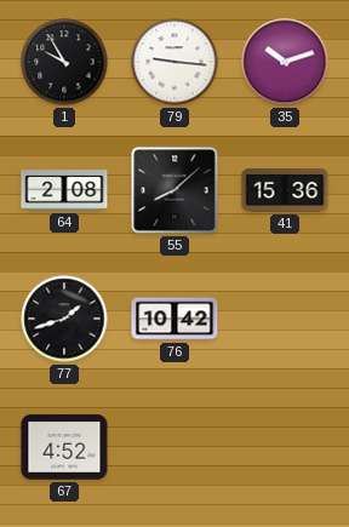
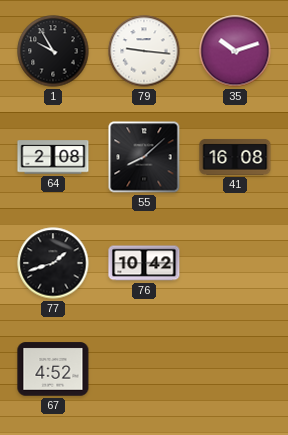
41: 15:36 -> 16:08 (235, 157)
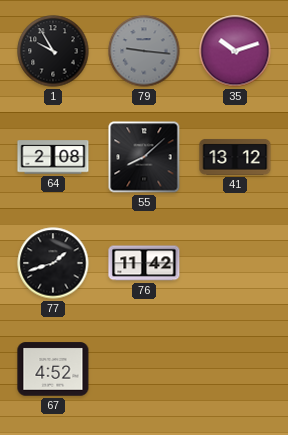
79 dial: white -> grey (144, 51)
41: 16:08 -> 13:12 (235, 157)
76: 10:42 -> 11:42 (144, 263)
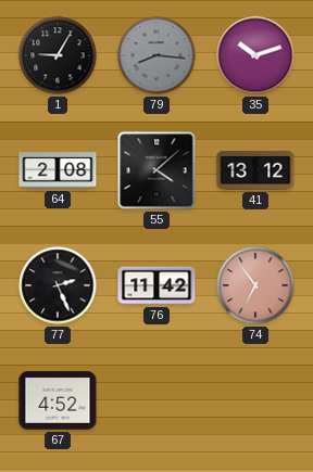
1: 9:55 -> 9:05 (58, 55)
79: 9:16 -> 8:16 (156, 55)
55: 8:08 -> 4:08 (156, 170)
77: 1:42 -> 2:26 (58, 285)
74: none -> 6:54 (255, 285)
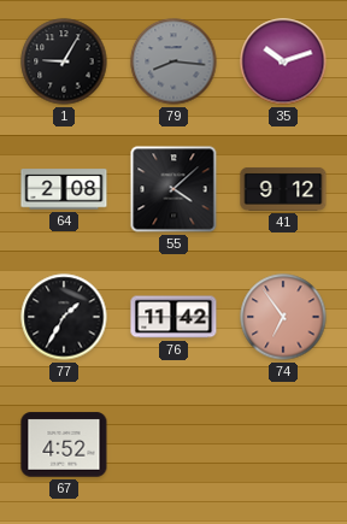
41: 13:12 -> 9:12 (283, 189)
77: 2:26 -> 1:35 (64, 317)
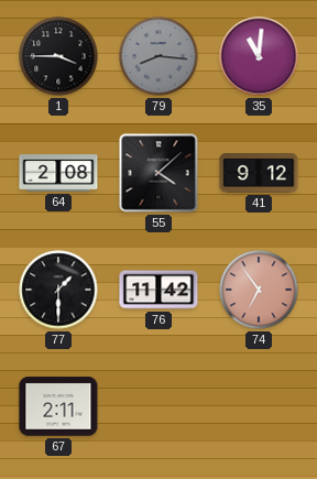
1: 9:05 -> 3:45 (58, 56)
35: 10:12 -> 11:01 (259, 56)
77: 1:35 -> 1:30 (58, 290)
67: 4:52 -> 2:11 (58, 406)
